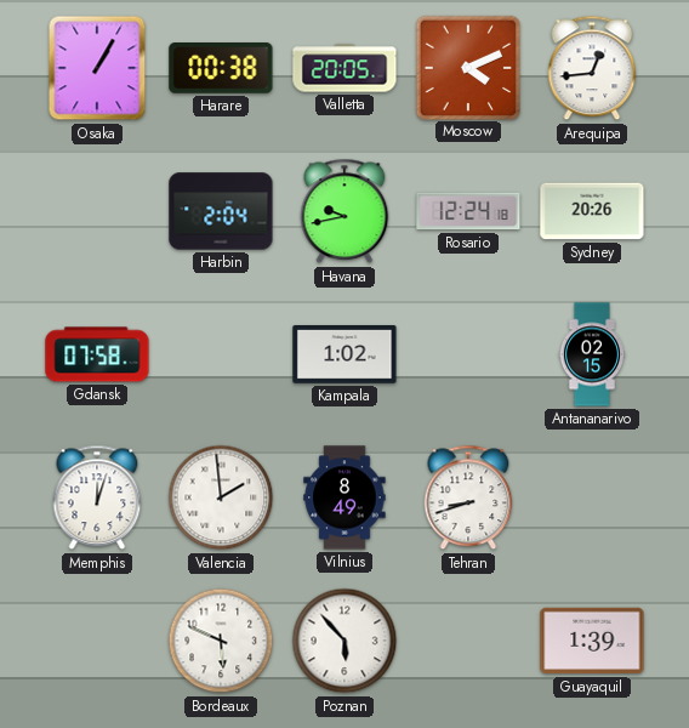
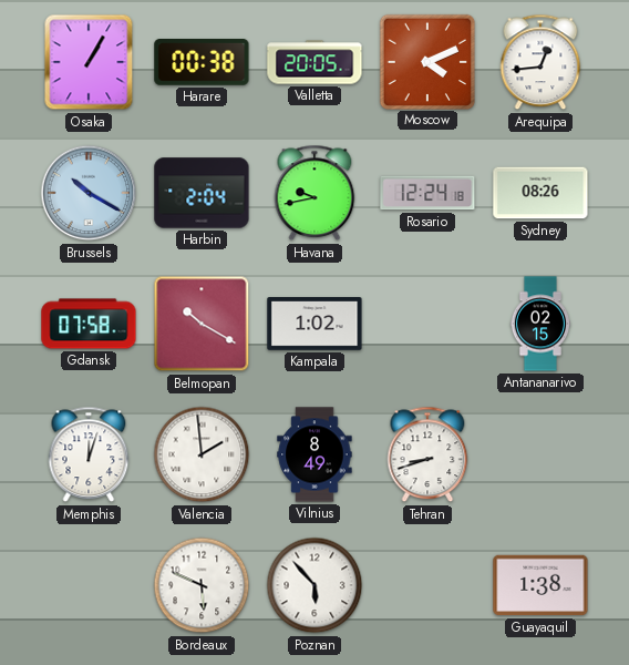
Brussels: none -> 10:20 (89, 193)
Sydney: 20:26 -> 08:26 (540, 193)
Belmopan: none -> 10:20 (202, 324)
Guayaquil: 1:39 -> 1:38 (540, 585)
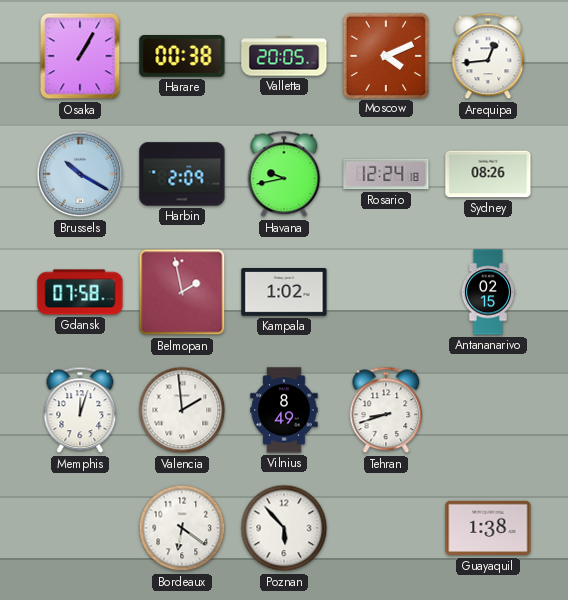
Harbin: 2:04 -> 2:09 (182, 174)
Belmopan: 10:20 -> 1:58 (182, 292)
Bordeaux: 5:49 -> 6:21 (182, 528)
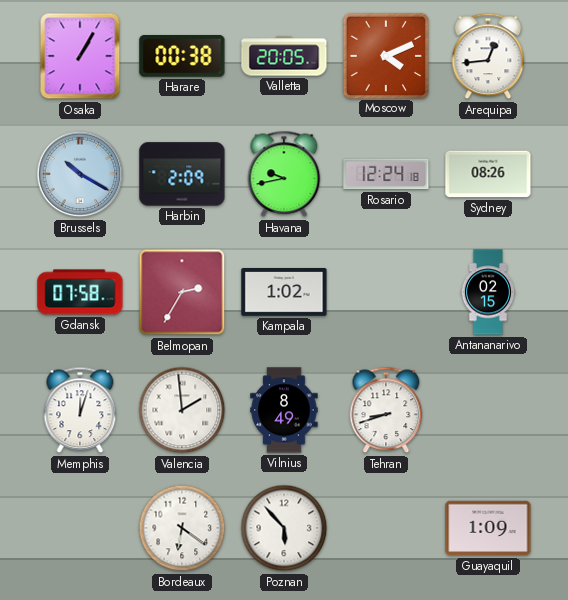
Belmopan: 1:58 -> 2:35 (182, 292)
Guayaquil: 1:38 -> 1:09 (488, 528)
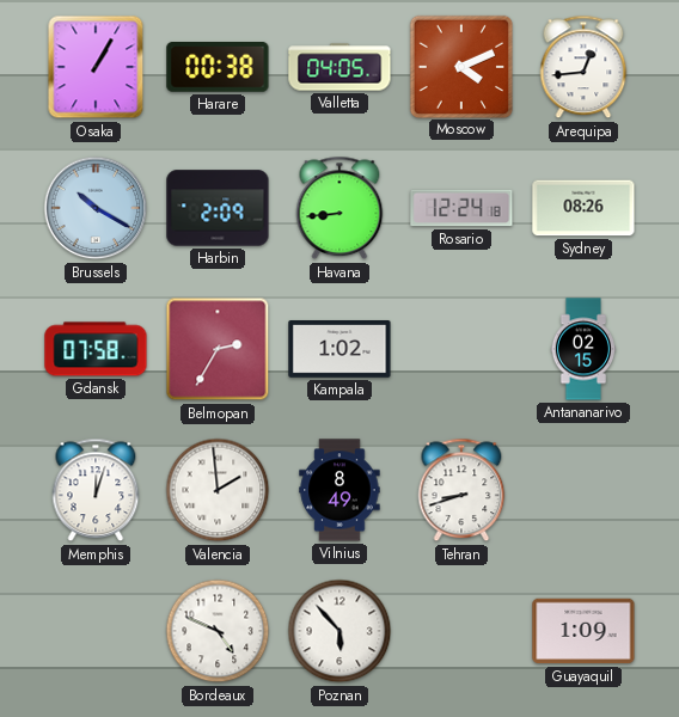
Valletta: 20:05 -> 04:05 (339, 67)
Havana: 9:43 -> 8:44 (339, 208)
Bordeaux: 6:21 -> 4:49 (218, 631)
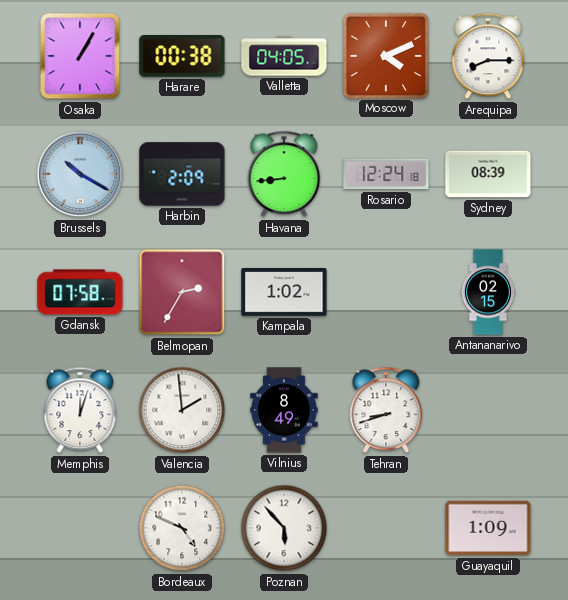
Arequipa: 12:44 -> 8:15 (488, 56)
Sydney: 08:26 -> 08:39 (488, 174)
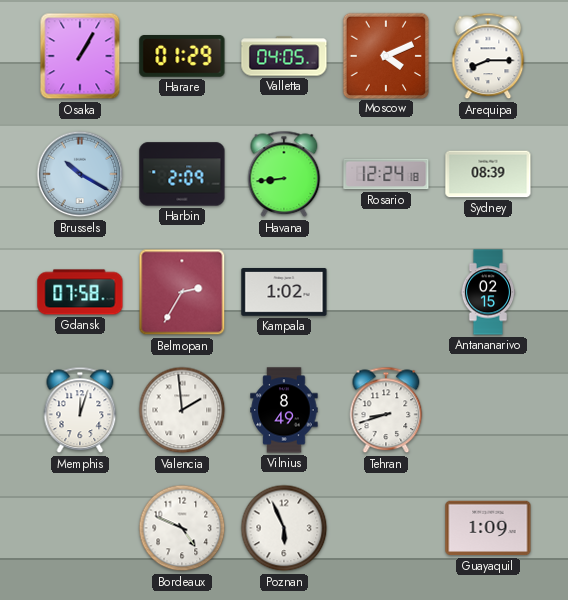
Harare: 00:38 -> 01:29 (182, 57)
Poznan: 5:53 -> 5:56 (284, 528)
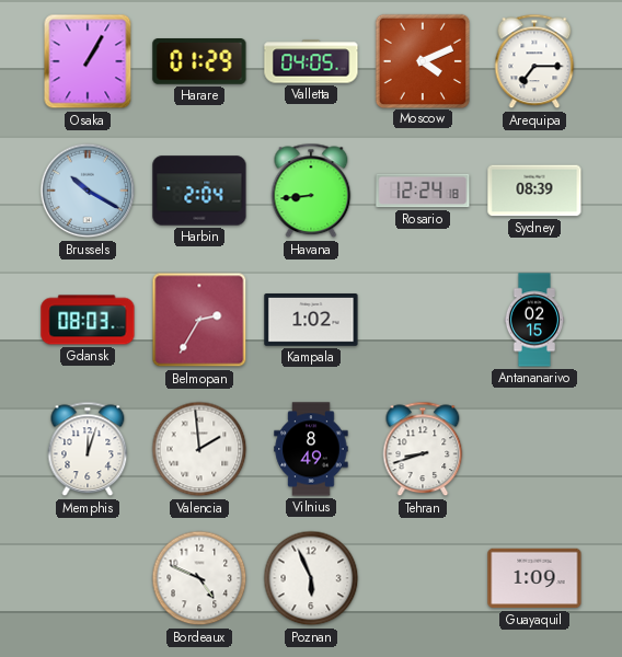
Arequipa: 8:15 -> 7:15 (534, 61)
Harbin: 2:09 -> 2:04 (199, 191)
Gdansk: 07:58 -> 08:03 (88, 320)
